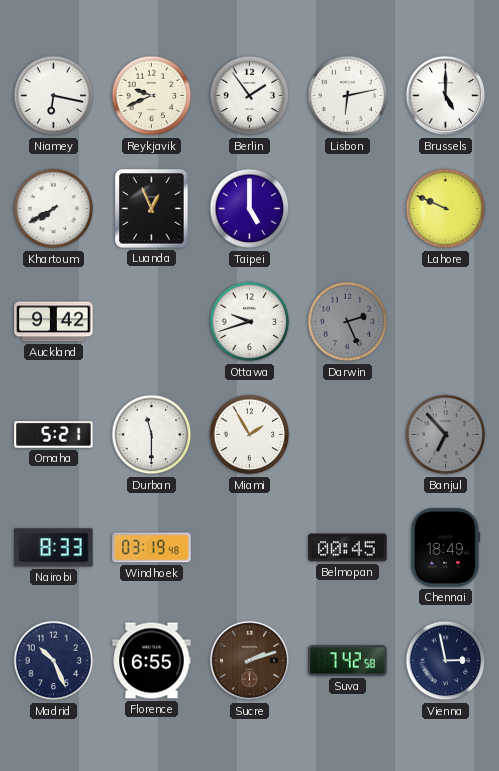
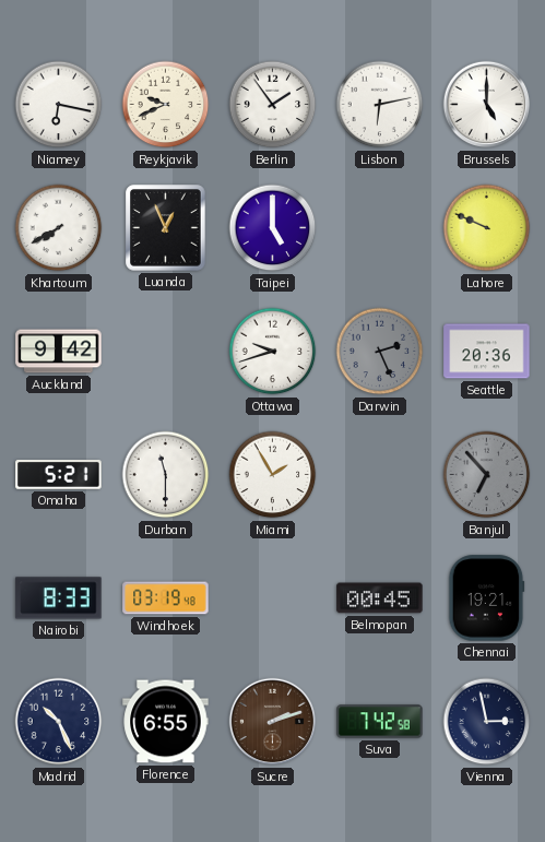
Seattle: none -> 20:36 (487, 352)
Chennai: 18:49 -> 19:21 (487, 598)
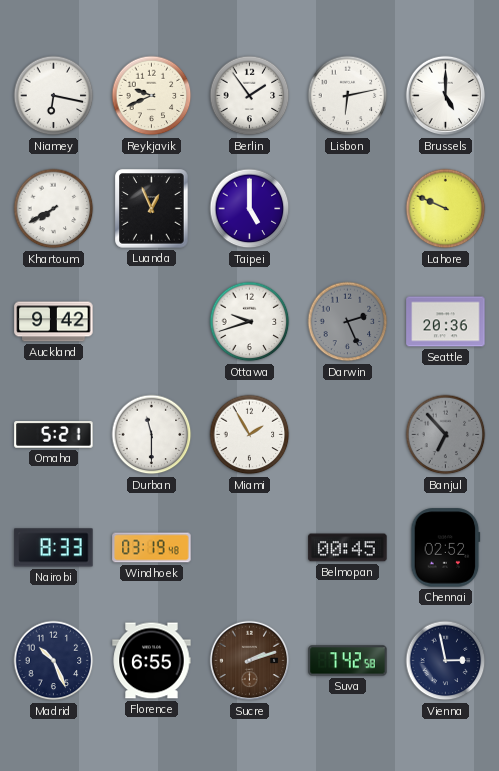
Chennai: 19:21 -> 02:52 (446, 548)
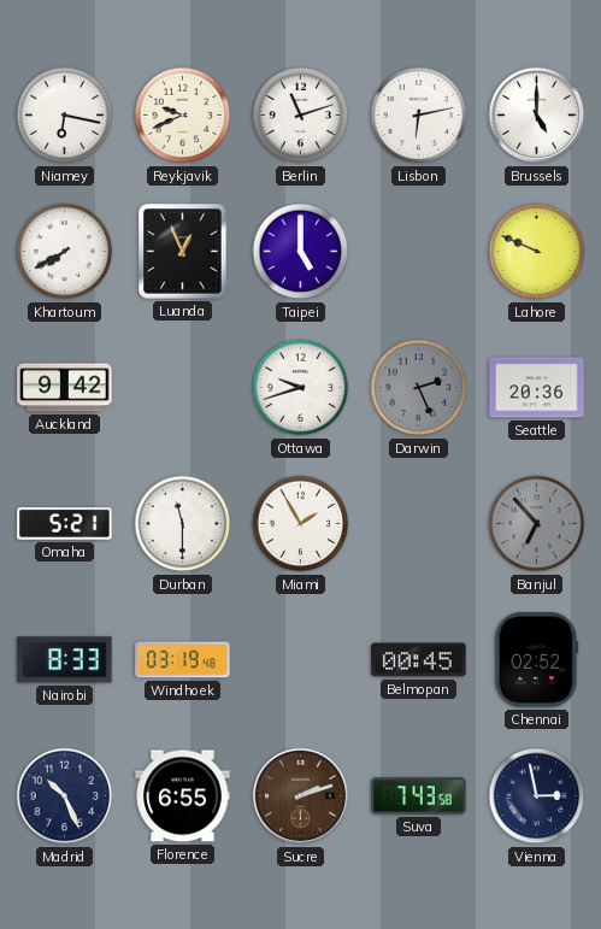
Berlin: 1:54 -> 11:12 (301, 116)
Suva: 7:42 -> 7:43 (419, 796)
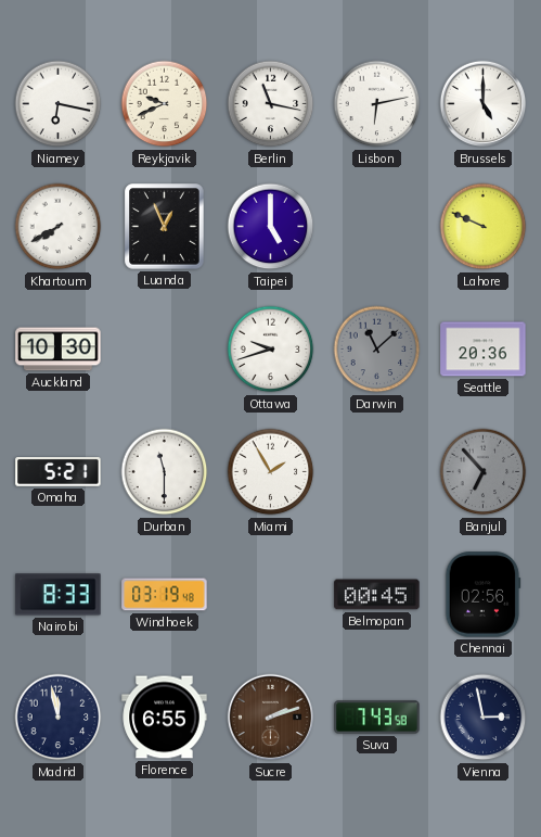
Berlin: 11:12 -> 11:17 (271, 104)
Auckland: 9:42 -> 10:30 (59, 350)
Darwin: 2:26 -> 11:08 (377, 350)
Chennai: 02:52 -> 02:56 (484, 595)
Madrid: 10:26 -> 11:58 (59, 718)
